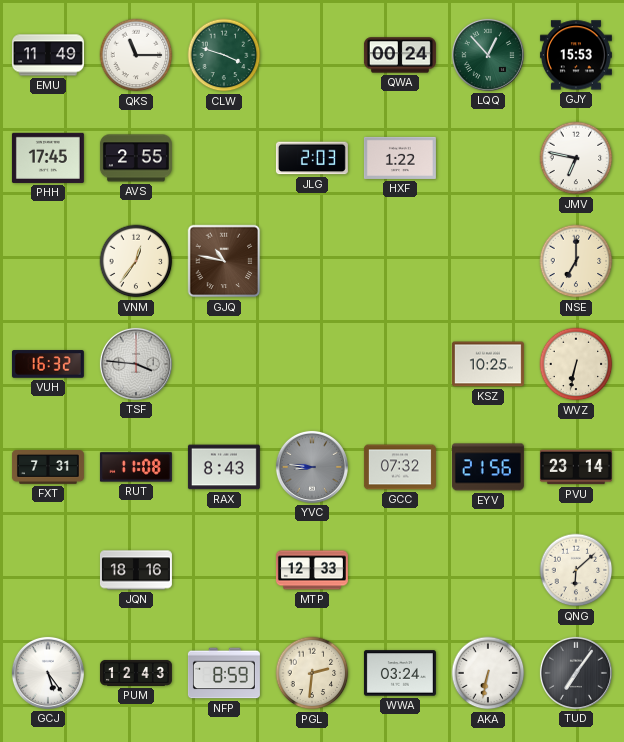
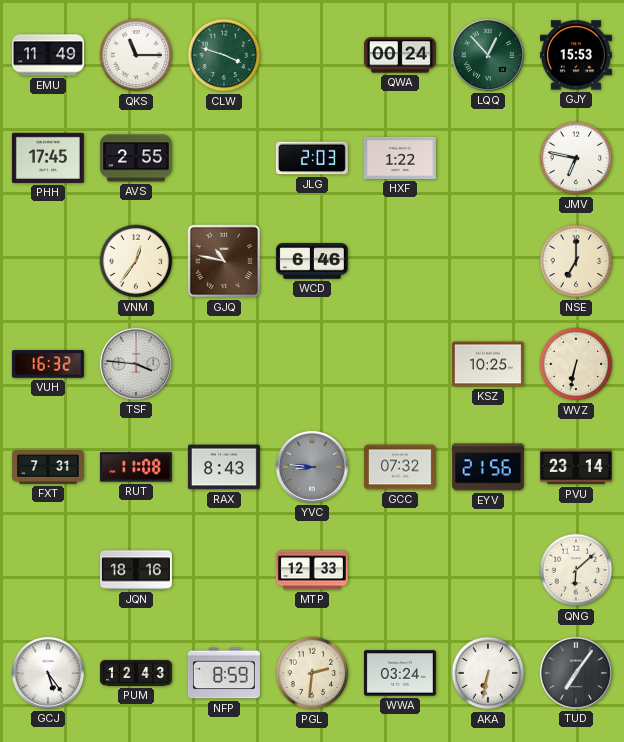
WCD: none -> 6:46 (312, 261)
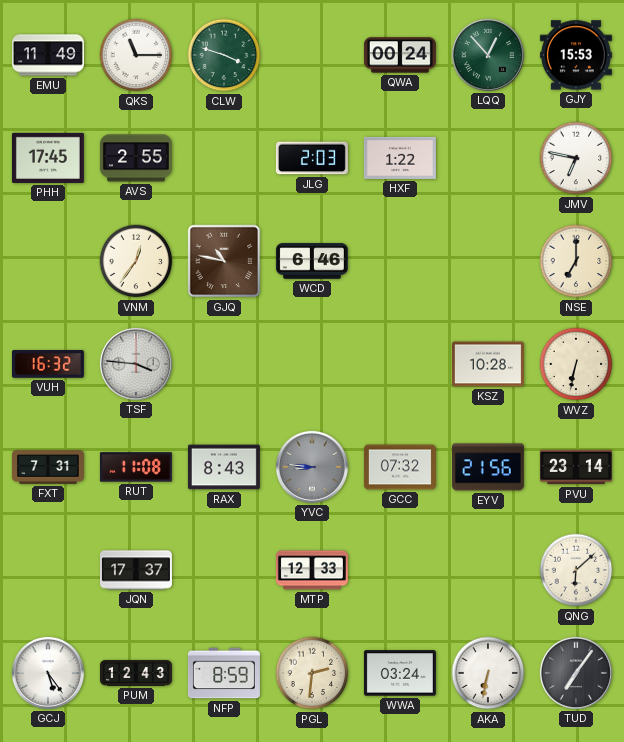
KSZ: 10:25 -> 10:28 (488, 364)
JQN: 18:16 -> 17:37 (136, 570)
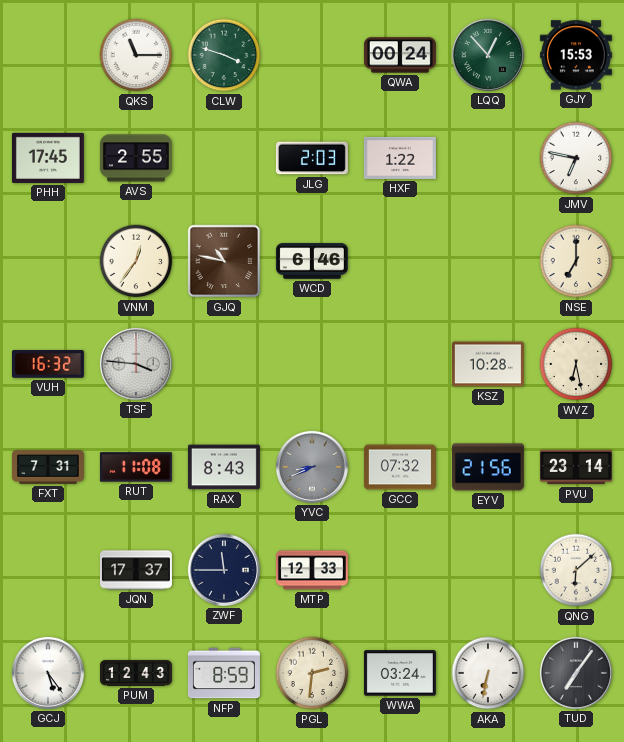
EMU: 11:49 -> none (48, 55)
WVZ: 6:32 -> 6:28 (576, 364)
YVC: 8:46 -> 8:41 (312, 467)
ZWF: none -> 11:45 (224, 570)
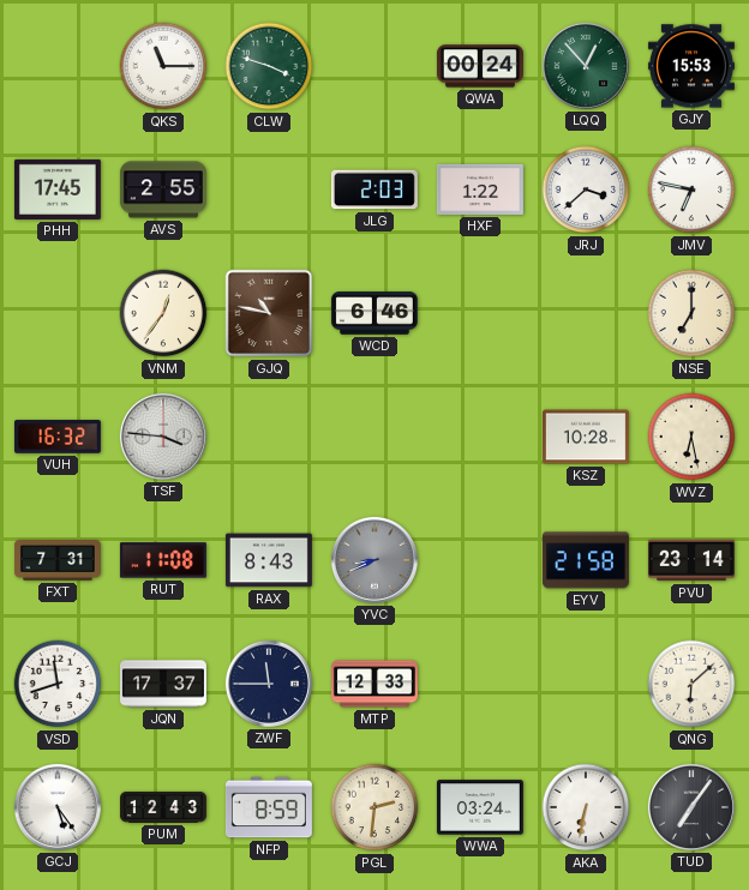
JRJ: none -> 3:38 (586, 190)
GCC: 07:32 -> none (400, 467)
EYV: 21:56 -> 21:58 (586, 560)
VSD: none -> 11:42 (58, 684)
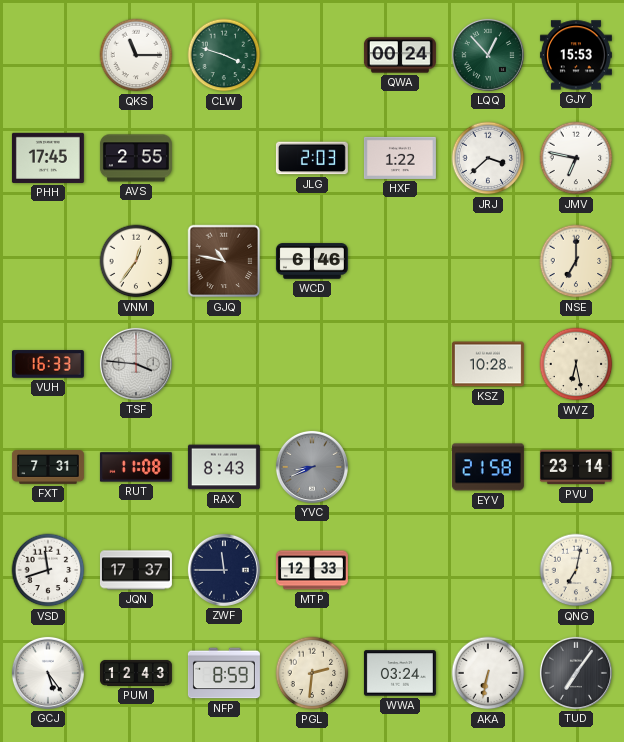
VUH: 16:32 -> 16:33 (48, 364)
QNG: 6:08 -> 7:02 (576, 570)
